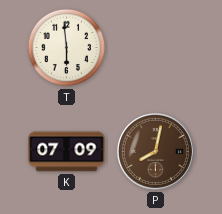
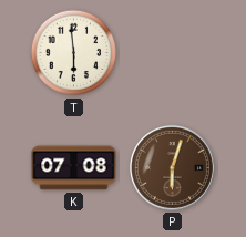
K: 07:09 -> 07:08 (74, 168)
P: 8:02 -> 6:03 (172, 167)
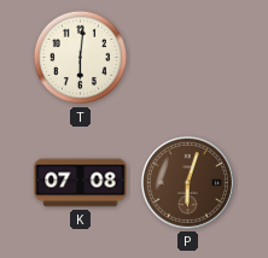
T: 5:59 -> 6:01 (81, 58)
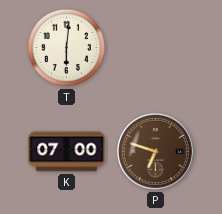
K: 07:08 -> 07:00 (67, 152)
P: 6:03 -> 6:48 (155, 151)
